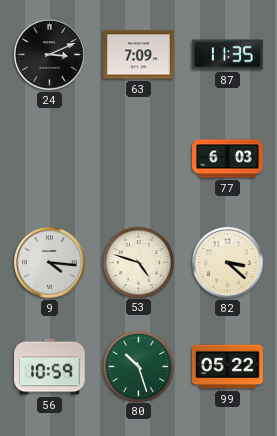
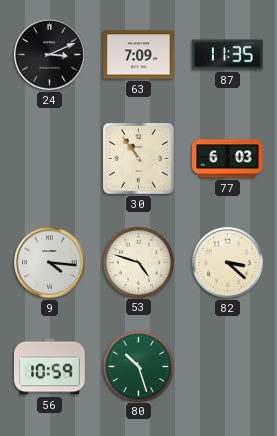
30: none -> 10:54 (138, 158)
99: 05:22 -> none (228, 367)
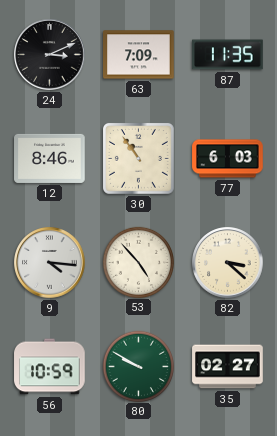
12: none -> 8:46 (50, 158)
53: 4:48 -> 4:53 (138, 262)
80: 10:27 -> 9:50 (138, 366)
35: none -> 02:27 (228, 367)
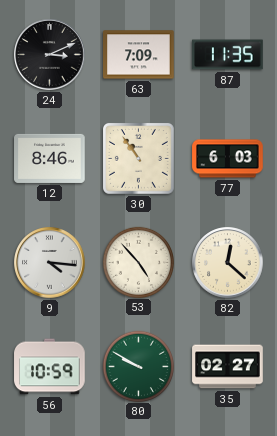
82: 3:22 -> 12:22 (228, 263)
